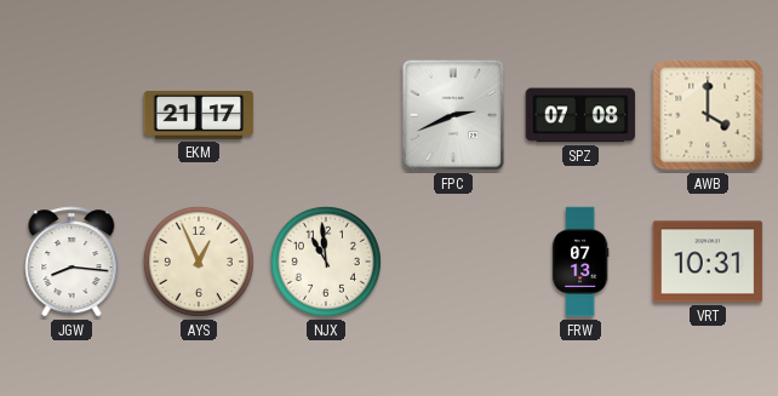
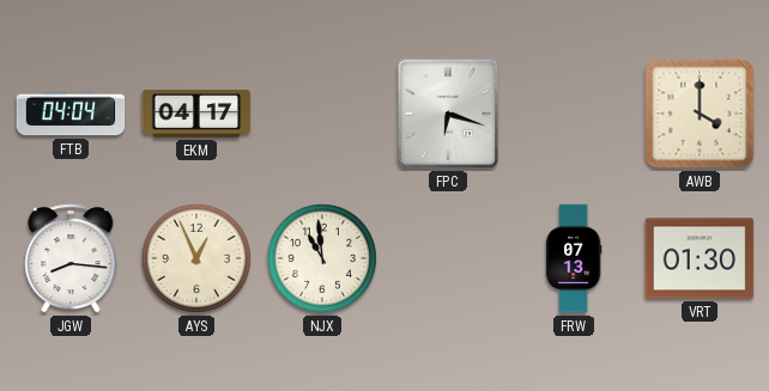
FTB: none -> 04:04 (71, 114)
EKM: 21:17 -> 04:17 (196, 115)
FPC: 2:41 -> 6:18 (448, 114)
SPZ: 07:08 -> none (580, 115)
VRT: 10:31 -> 01:30 (700, 258)
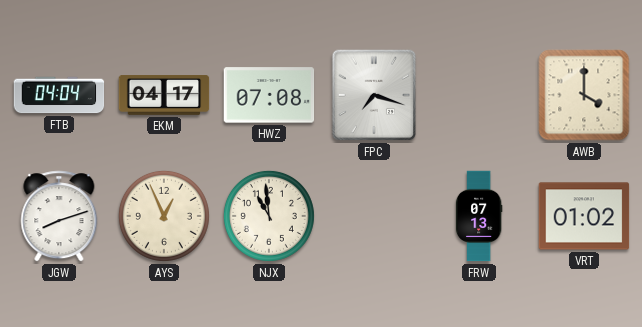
HWZ: none -> 07:08 (269, 95)
FPC: 6:18 -> 7:18 (374, 95)
JGW: 8:16 -> 8:12 (59, 216)
VRT: 01:30 -> 01:02 (584, 216)
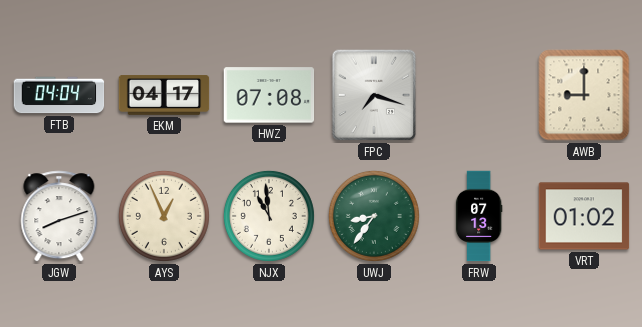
AWB: 4:00 -> 9:00 (584, 95)
UWJ: none -> 8:36 (374, 216)
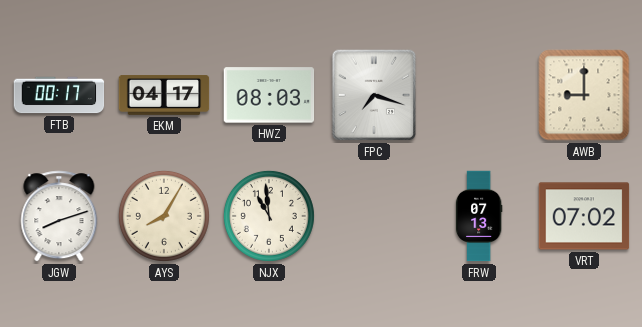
FTB: 04:04 -> 00:17 (59, 95)
HWZ: 07:08 -> 08:03 (269, 95)
AYS: 12:56 -> 8:05 (164, 216)
UWJ: 8:36 -> none (374, 216)
VRT: 01:02 -> 07:02 (584, 216)
